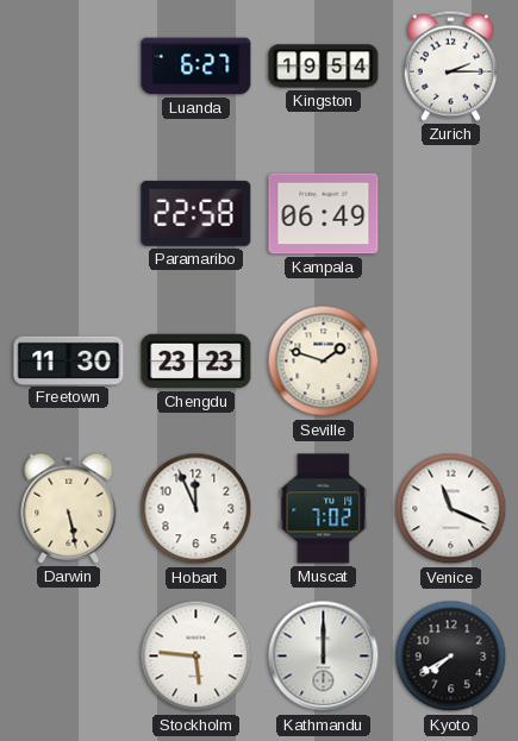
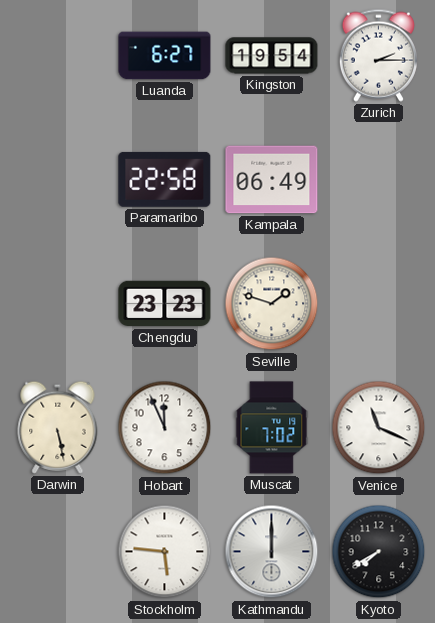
Freetown: 11:30 -> none (69, 360)
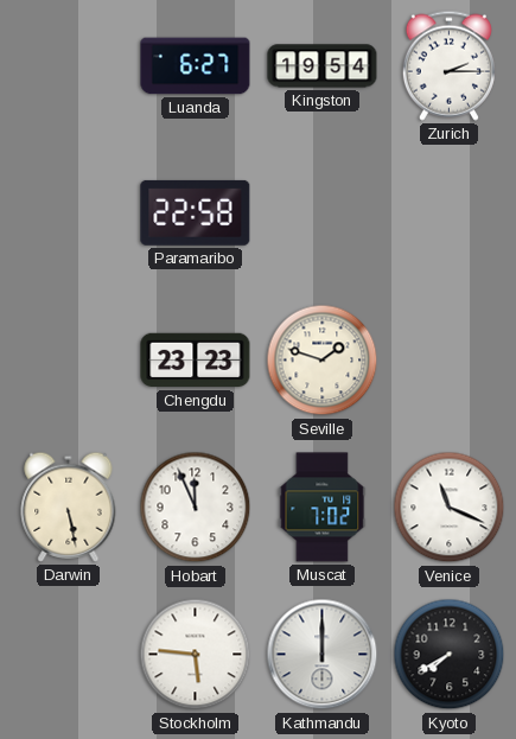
Kampala: 06:49 -> none (272, 180)
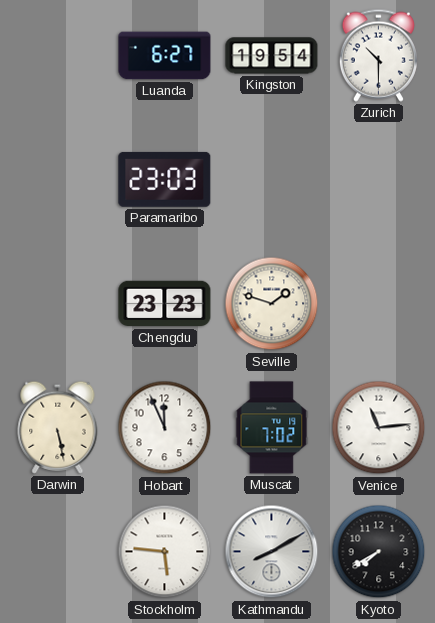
Zurich: 2:15 -> 10:30 (378, 55)
Paramaribo: 22:58 -> 23:03 (165, 179)
Venice: 11:19 -> 11:14 (379, 428)
Kathmandu: 12:00 -> 8:10 (272, 552)
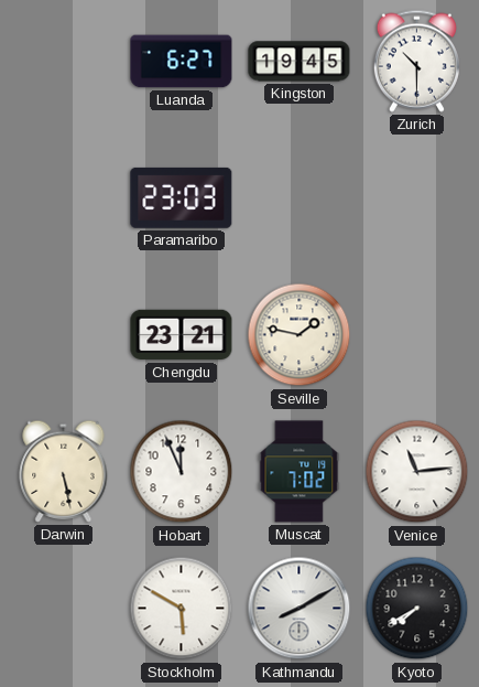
Kingston: 19:54 -> 19:45 (300, 62)
Chengdu: 23:23 -> 23:21 (182, 335)
Seville: 1:48 -> 1:47 (300, 335)
Stockholm: 5:46 -> 5:50 (182, 609)
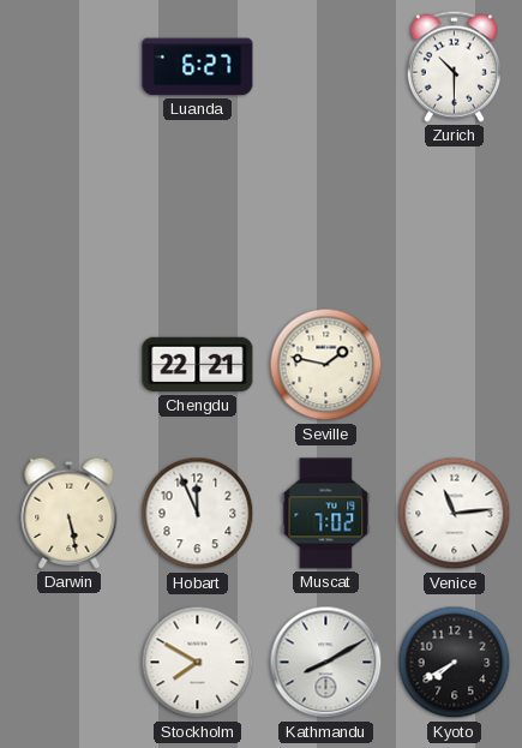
Kingston: 19:45 -> none (300, 62)
Paramaribo: 23:03 -> none (182, 197)
Chengdu: 23:21 -> 22:21 (198, 365)
Stockholm: 5:50 -> 7:50 (198, 663)
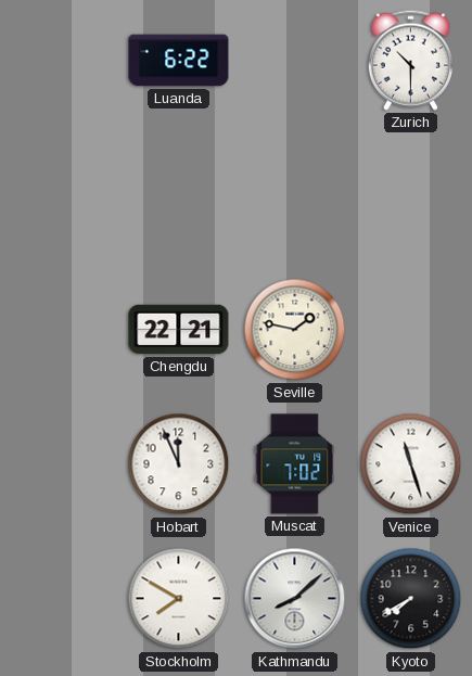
Luanda: 6:27 -> 6:22 (179, 61)
Darwin: 5:28 -> none (70, 513)
Venice: 11:14 -> 11:27 (411, 464)
Kathmandu: 8:10 -> 8:08 (295, 599)
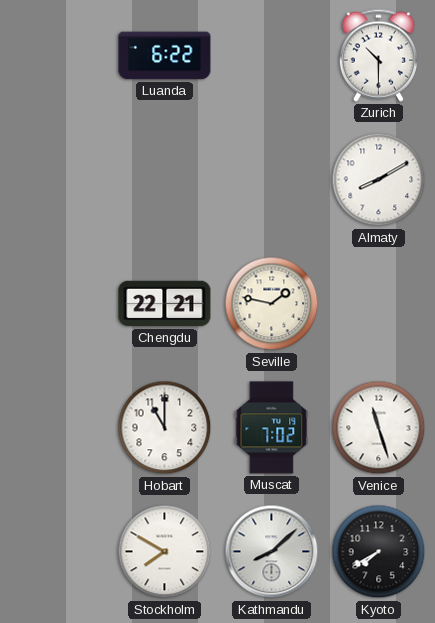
Almaty: none -> 8:10 (379, 180)
Hobart: 11:56 -> 11:00 (165, 428)
